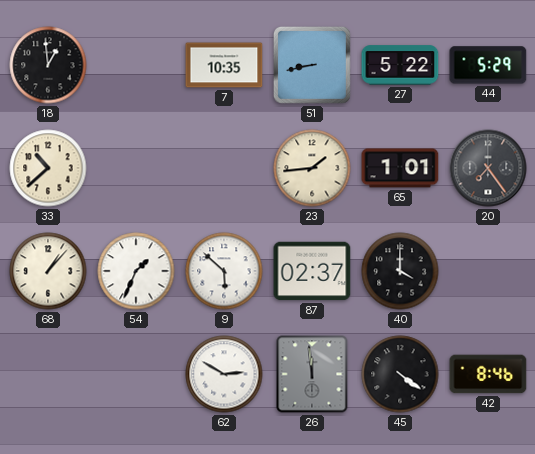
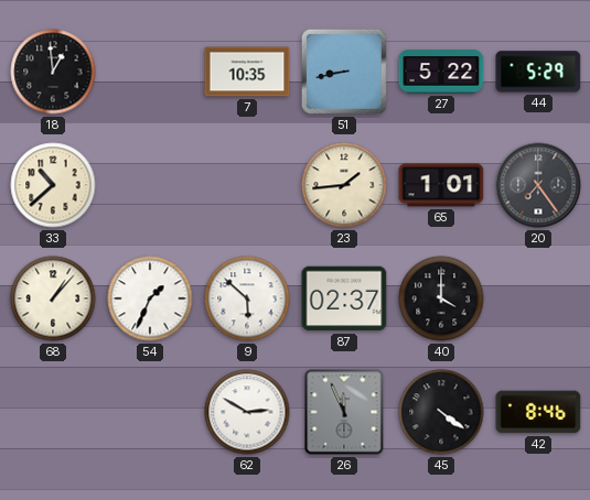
26: 11:59 -> 11:56 (344, 412)
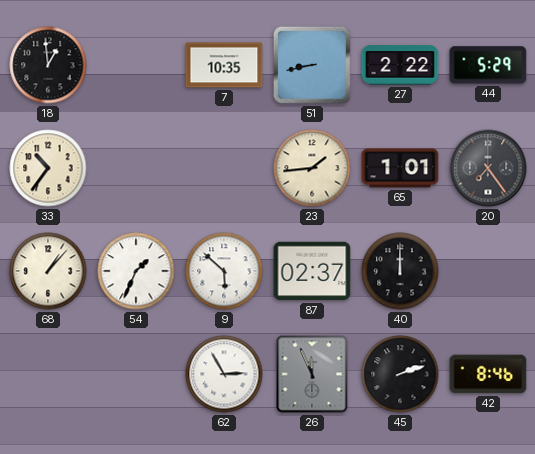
27: 5:22 -> 2:22 (400, 65)
33: 10:38 -> 10:36 (48, 168)
40: 4:00 -> 12:00 (400, 271)
62: 2:50 -> 2:55 (224, 374)
45: 4:21 -> 2:12 (400, 374)
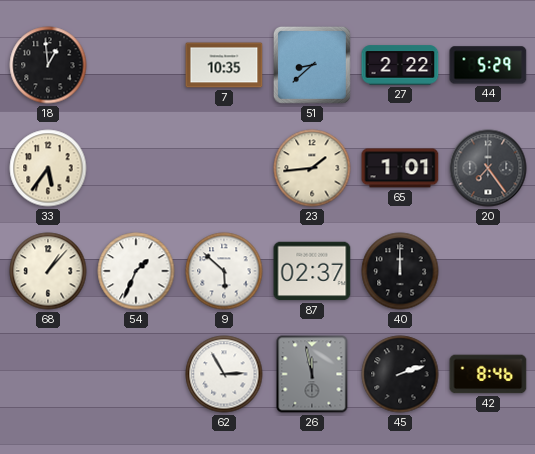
51: 8:43 -> 8:38 (312, 65)
33: 10:36 -> 5:36 (48, 168)
26: 11:56 -> 11:58 (312, 374)
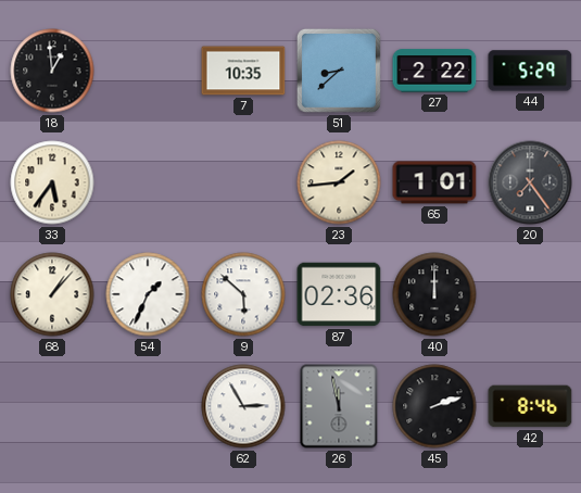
87: 02:37 -> 02:36 (339, 294)
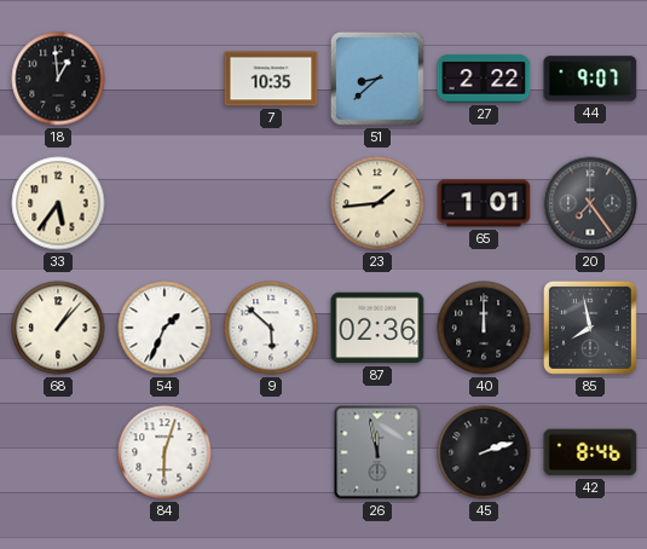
44: 5:29 -> 9:07 (590, 79)
85: none -> 7:58 (590, 328)
84: none -> 6:03 (164, 452)
62: 2:55 -> none (243, 406)
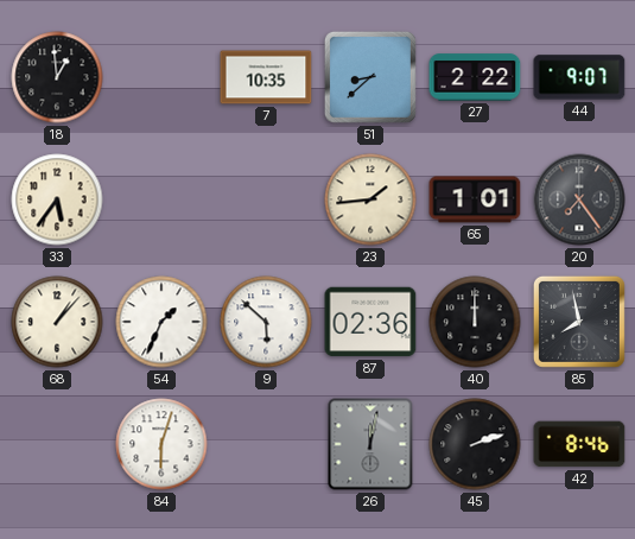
26: 11:58 -> 12:02 (370, 444)
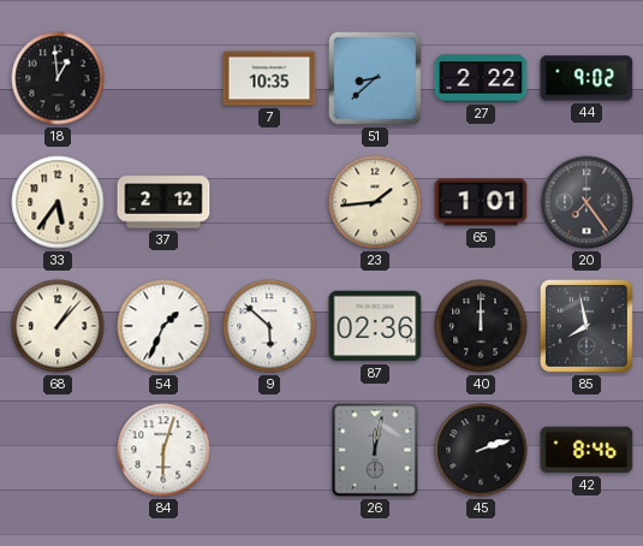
44: 9:07 -> 9:02 (587, 78)
37: none -> 2:12 (163, 202)
